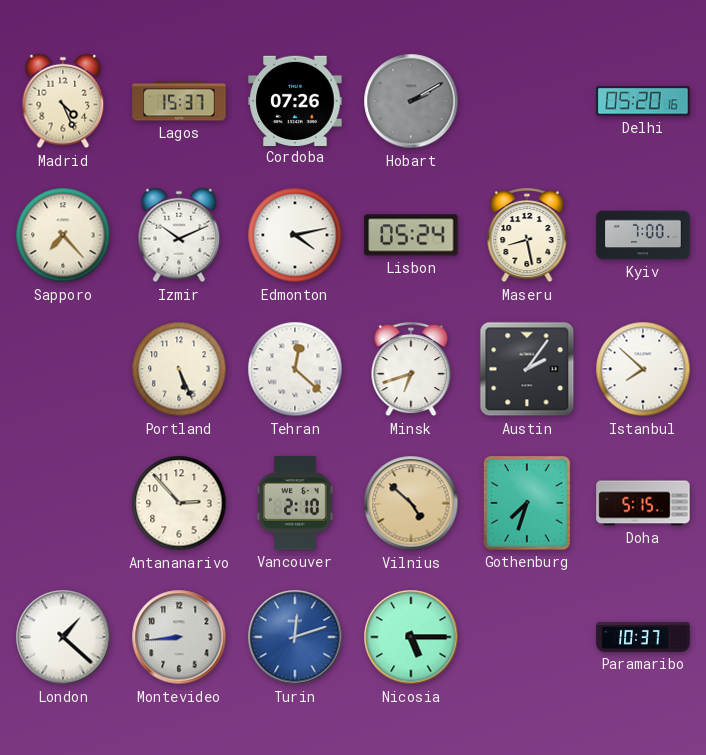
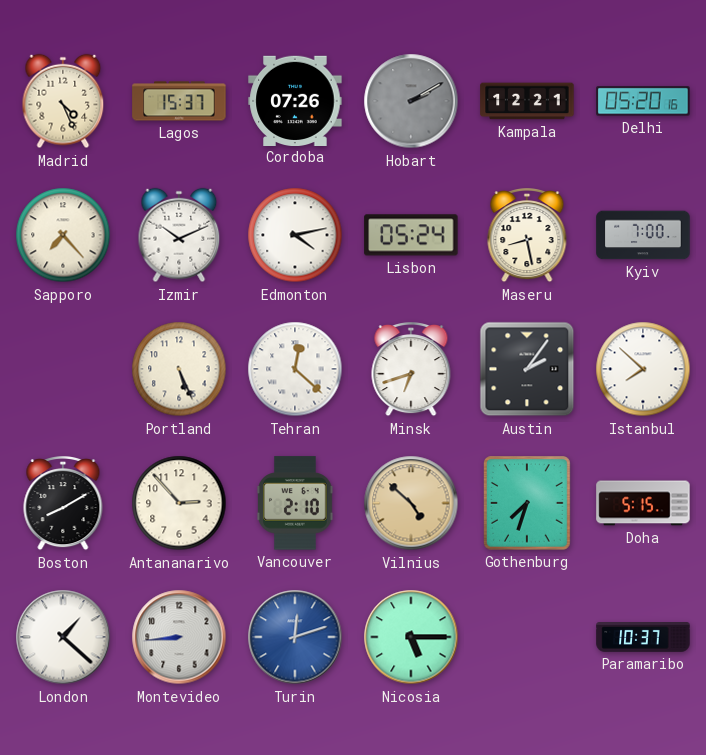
Kampala: none -> 12:21 (527, 101)
Boston: none -> 8:10 (63, 504)
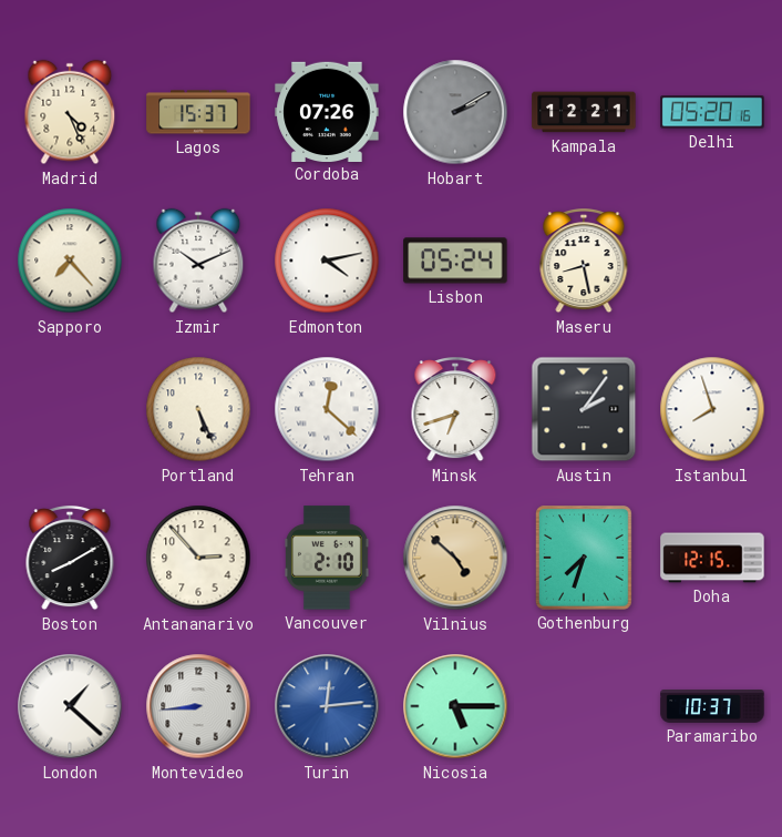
Kyiv: 7:00 -> none (643, 235)
Istanbul: 7:52 -> 7:57 (712, 409)
Doha: 5:15 -> 12:15 (712, 558)
Turin: 12:12 -> 12:14 (327, 706)
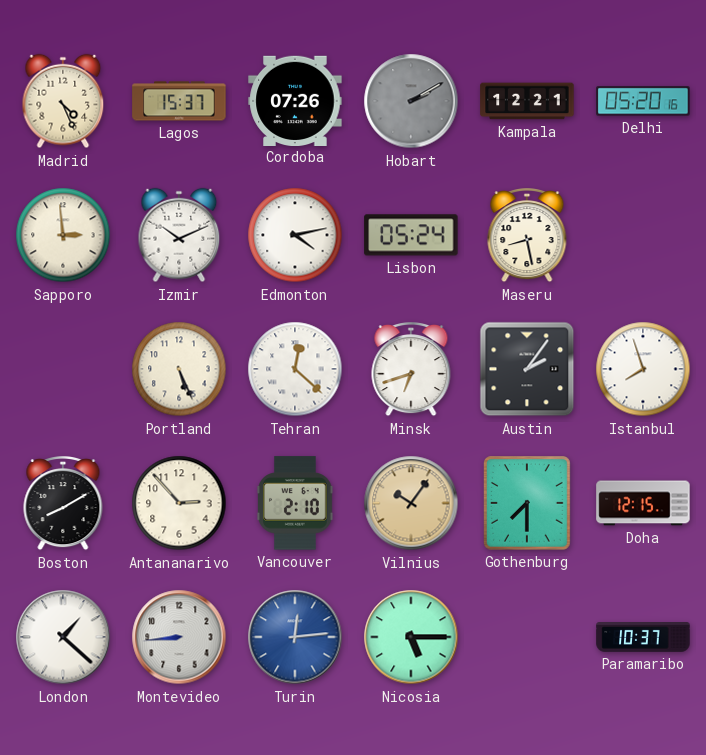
Sapporo: 7:23 -> 2:59 (63, 235)
Vilnius: 4:52 -> 10:06 (411, 503)
Gothenburg: 7:33 -> 7:30 (528, 504)
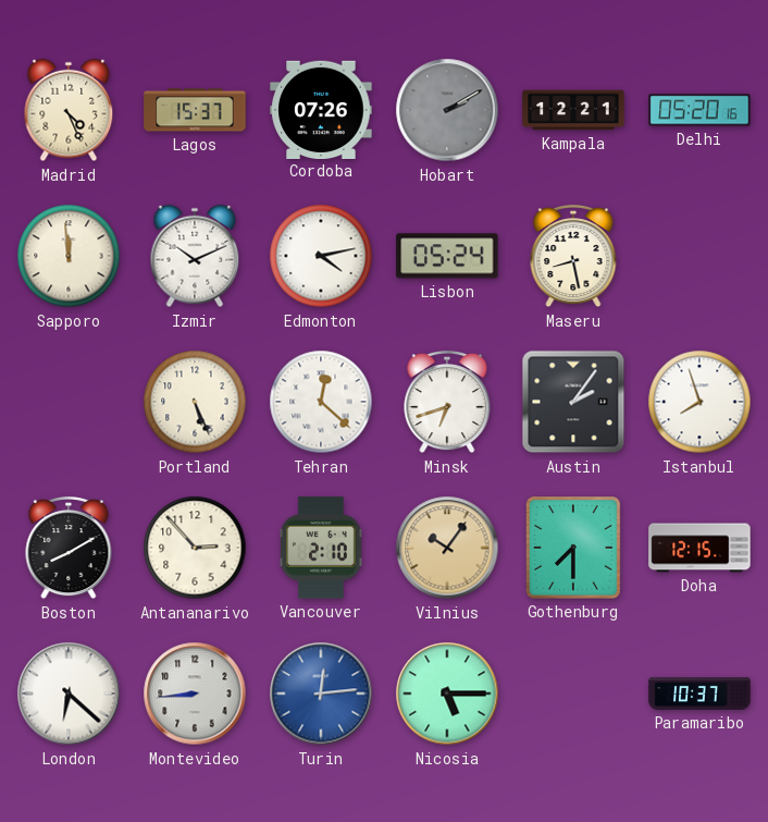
Sapporo: 2:59 -> 11:59 (69, 256)
London: 1:22 -> 6:22 (69, 694)
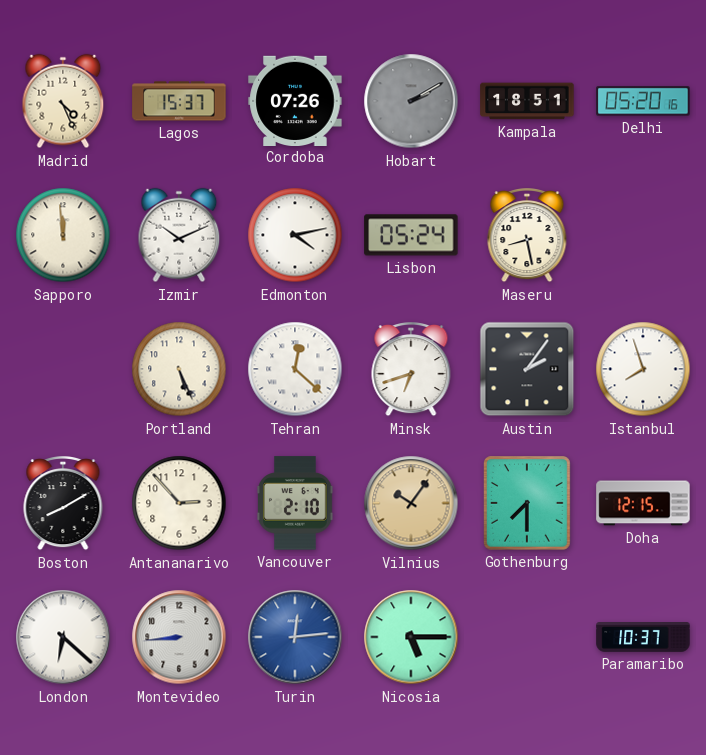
Kampala: 12:21 -> 18:51 (527, 101)
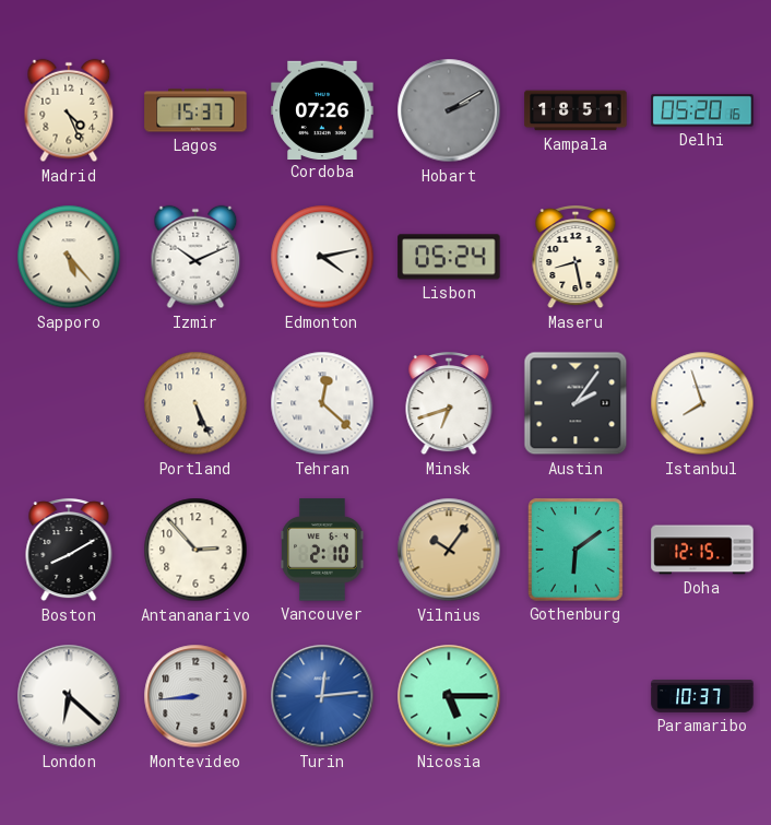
Sapporo: 11:59 -> 5:23 (69, 257)
Gothenburg: 7:30 -> 6:09 (577, 551)
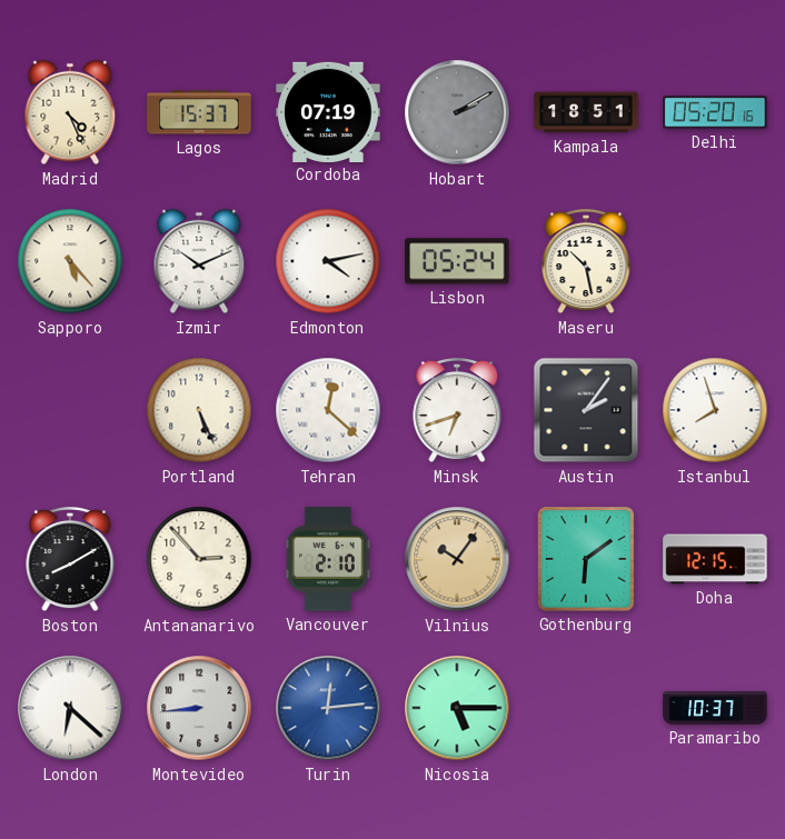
Cordoba: 07:26 -> 07:19 (328, 111)
Maseru: 8:28 -> 10:28 (586, 262)
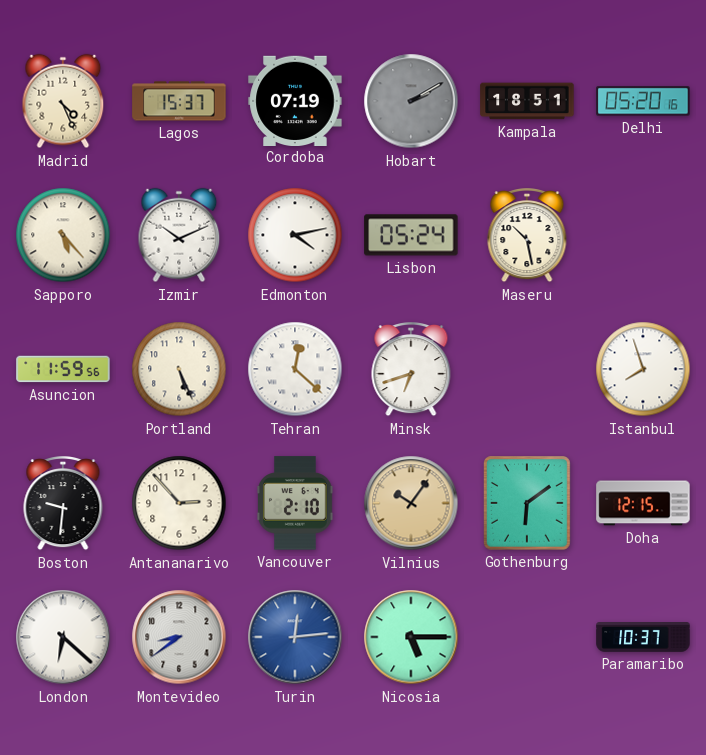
Asuncion: none -> 11:59 (63, 369)
Austin: 2:06 -> none (586, 410)
Boston: 8:10 -> 9:31 (63, 504)
Montevideo: 8:44 -> 8:39 (179, 637)
